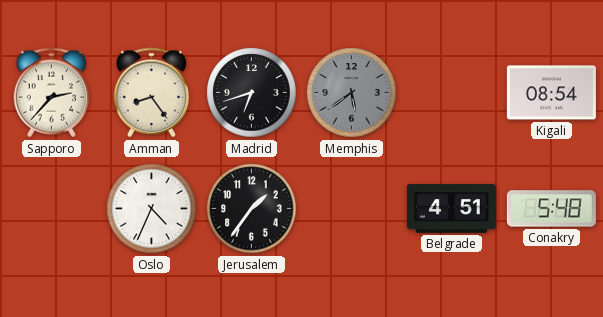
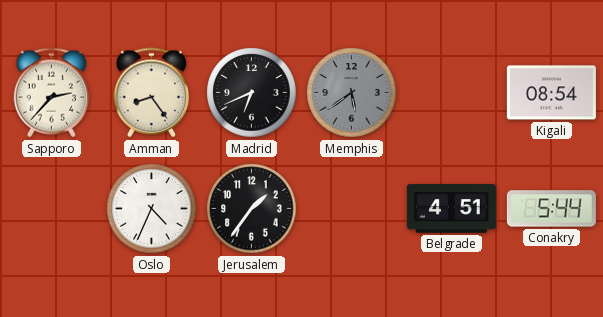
Madrid: 6:42 -> 6:41 (252, 93)
Conakry: 5:48 -> 5:44 (551, 209)
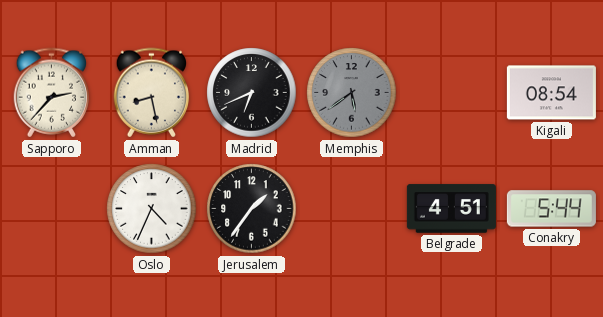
Amman: 8:24 -> 8:28 (152, 93)
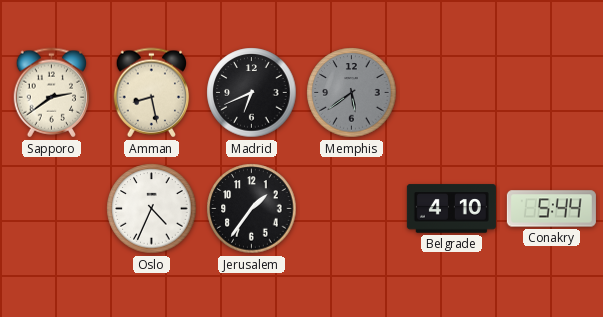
Sapporo: 2:37 -> 2:39 (52, 93)
Kigali: 08:54 -> none (551, 93)
Belgrade: 4:51 -> 4:10 (451, 209)
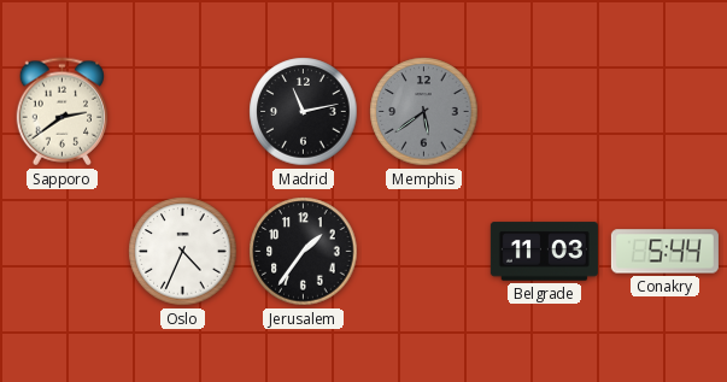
Amman: 8:28 -> none (152, 93)
Madrid: 6:41 -> 11:13 (304, 112)
Belgrade: 4:10 -> 11:03 (544, 252)
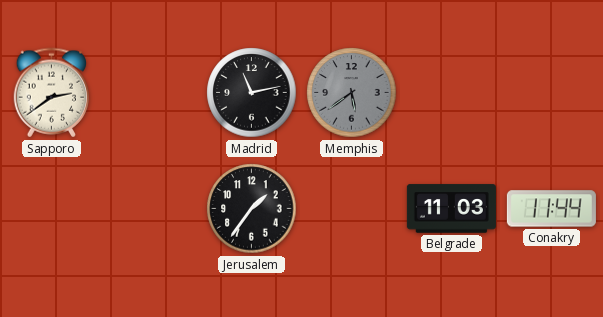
Oslo: 4:34 -> none (183, 252)
Conakry: 5:44 -> 11:44 (551, 209)
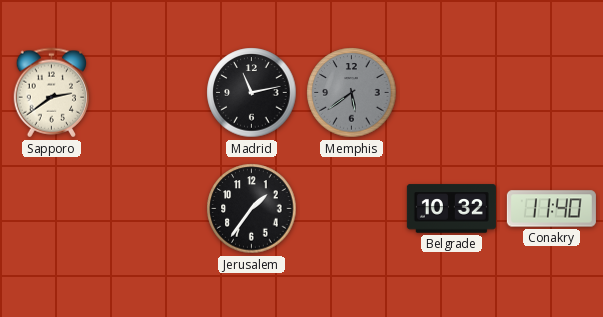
Belgrade: 11:03 -> 10:32 (451, 209)
Conakry: 11:44 -> 11:40 (551, 209)
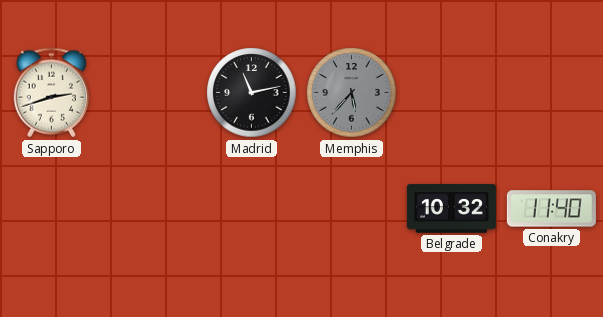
Sapporo: 2:39 -> 2:42 (52, 93)
Memphis: 5:39 -> 5:37 (352, 93)
Jerusalem: 1:36 -> none (252, 209)
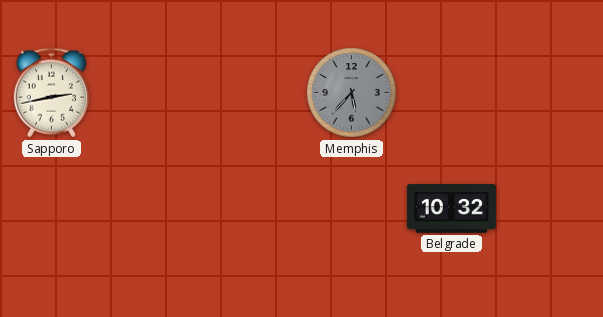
Sapporo: 2:42 -> 2:43 (52, 93)
Madrid: 11:13 -> none (252, 93)
Conakry: 11:40 -> none (551, 209)
